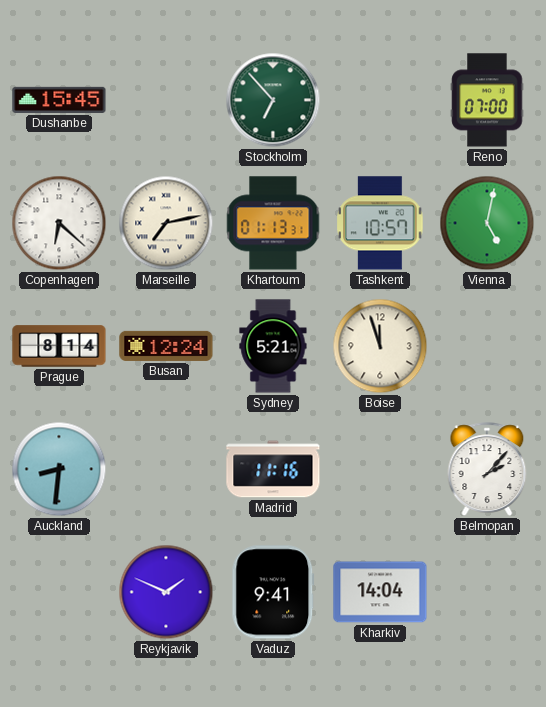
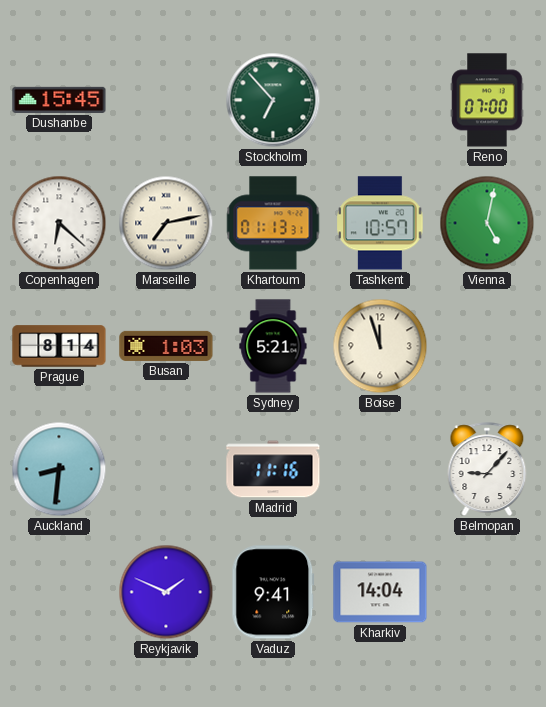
Busan: 12:24 -> 1:03 (166, 346)
Belmopan: 2:07 -> 9:07 (487, 469)
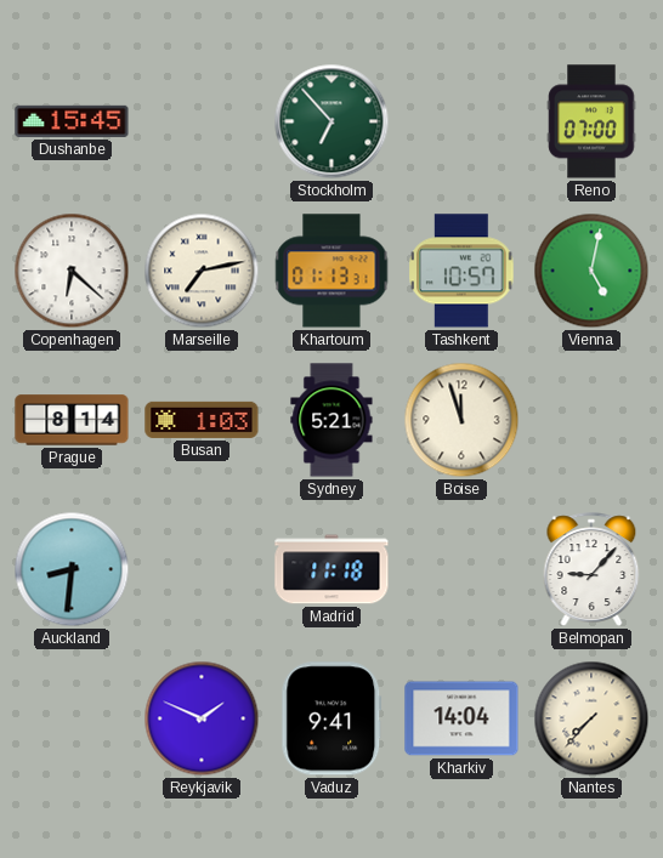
Madrid: 11:16 -> 11:18 (331, 569)
Nantes: none -> 7:37 (591, 718)
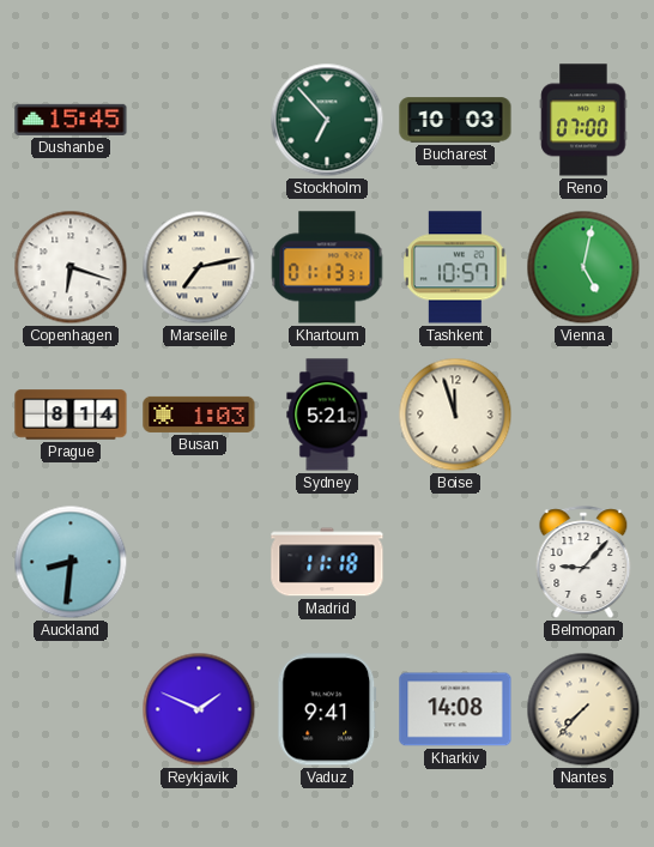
Bucharest: none -> 10:03 (455, 120)
Copenhagen: 6:22 -> 6:18 (71, 267)
Kharkiv: 14:04 -> 14:08 (455, 709)
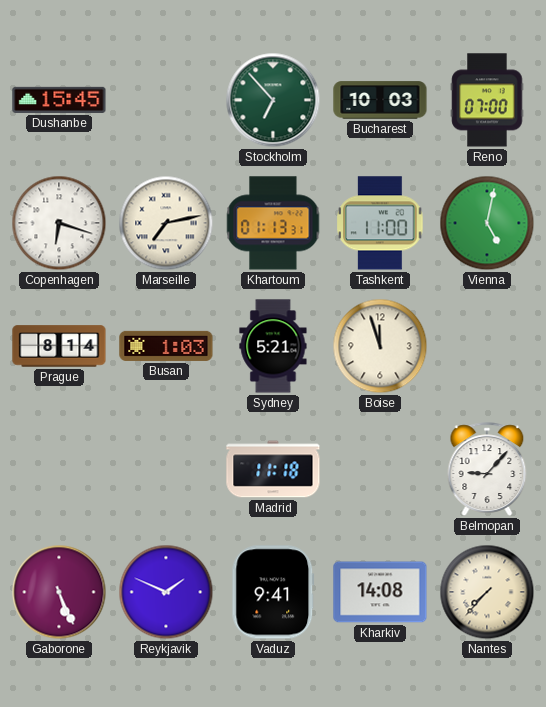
Tashkent: 10:57 -> 11:00 (380, 223)
Auckland: 8:31 -> none (71, 562)
Gaborone: none -> 5:26 (59, 592)
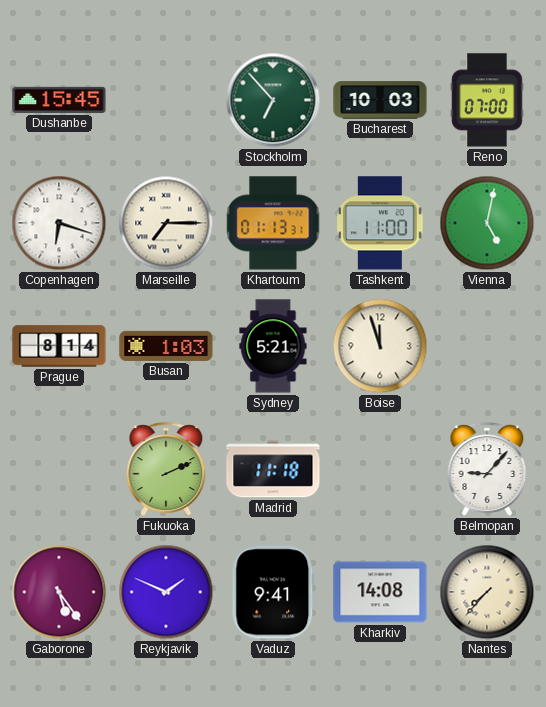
Marseille: 7:13 -> 7:15 (166, 223)
Fukuoka: none -> 2:11 (166, 469)
Gaborone: 5:26 -> 5:24 (59, 592)
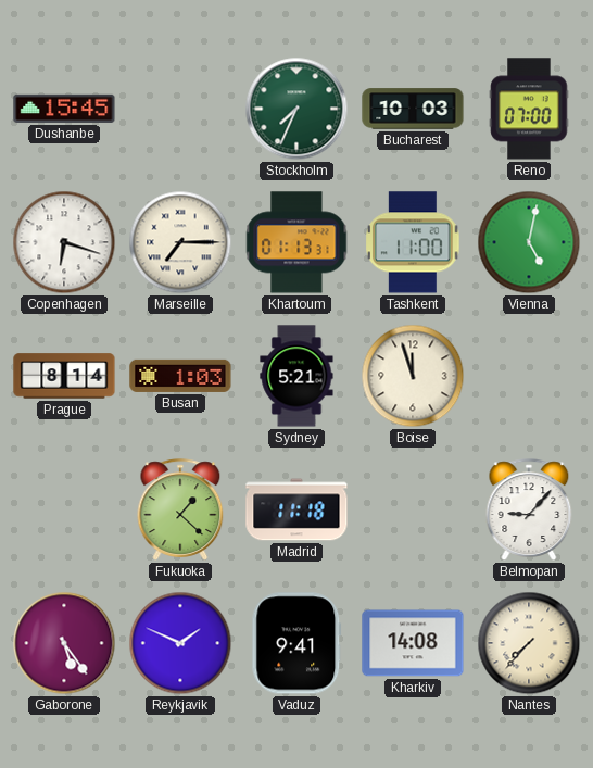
Stockholm: 6:53 -> 7:34 (296, 109)
Fukuoka: 2:11 -> 1:22 (180, 509)
